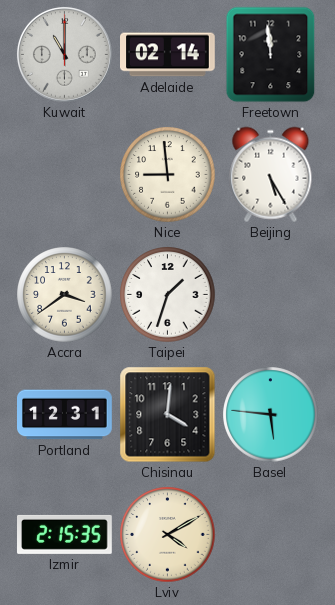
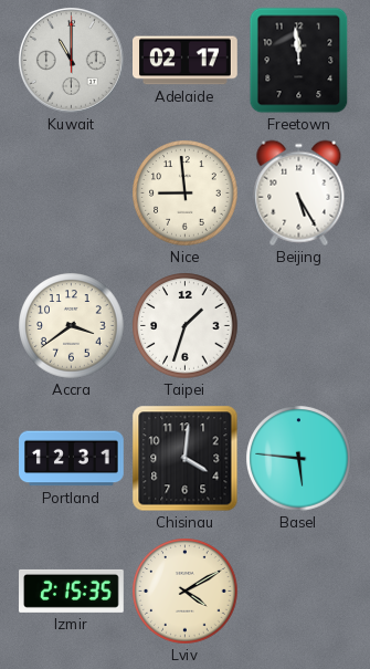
Adelaide: 02:14 -> 02:17 (186, 61)
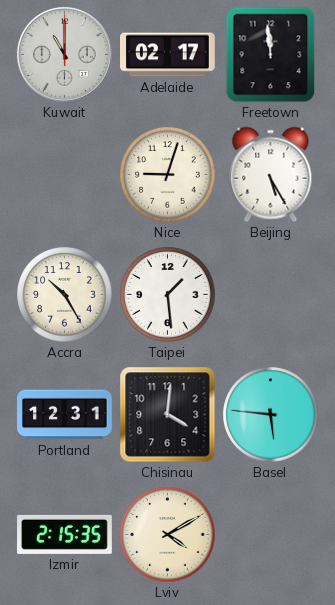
Nice: 8:59 -> 9:03 (168, 175)
Accra: 3:39 -> 10:25 (65, 295)
Taipei: 1:33 -> 1:29 (168, 295)
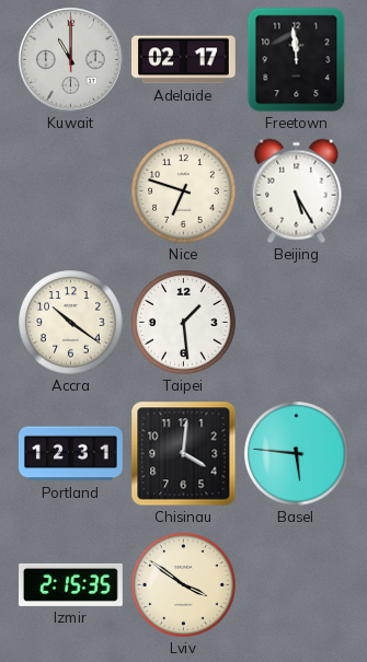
Nice: 9:03 -> 6:48 (184, 191)
Accra: 10:25 -> 10:21 (71, 323)
Lviv: 4:10 -> 3:51 (184, 585)
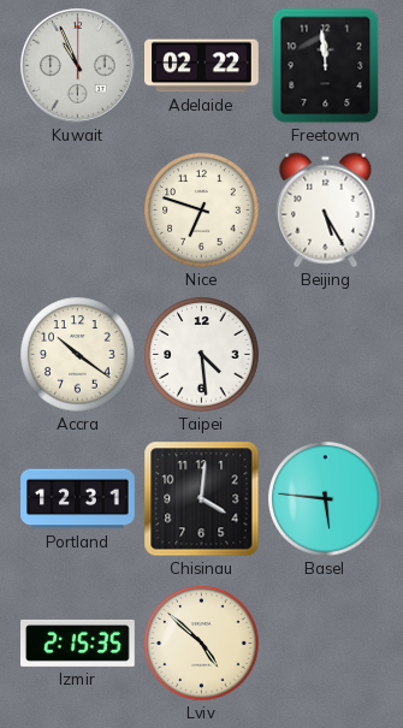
Kuwait: 11:00 -> 10:56 (77, 65)
Adelaide: 02:17 -> 02:22 (202, 66)
Taipei: 1:29 -> 4:29 (202, 355)
Lviv: 3:51 -> 4:52 (202, 644)
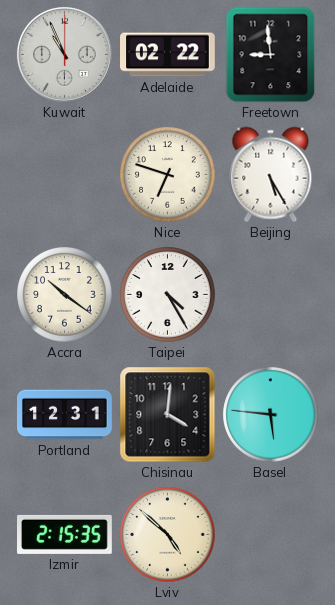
Freetown: 11:59 -> 8:59 (271, 55)
Taipei: 4:29 -> 4:25 (168, 295)
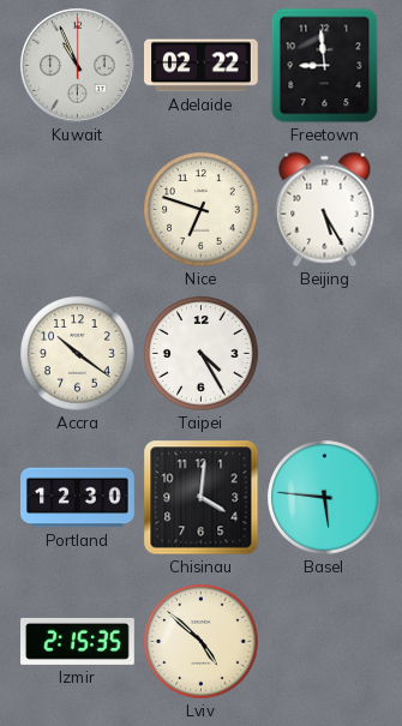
Portland: 12:31 -> 12:30 (78, 498)
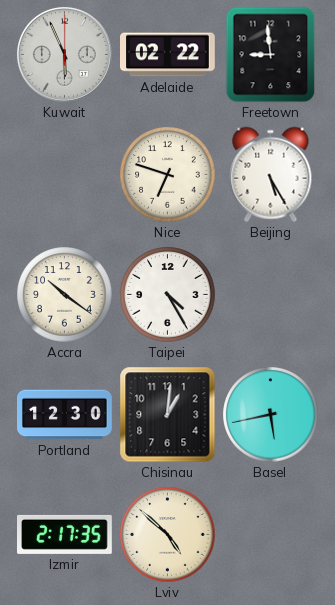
Kuwait: 10:56 -> 5:56 (64, 54)
Chisinau: 4:01 -> 1:01 (168, 415)
Basel: 5:46 -> 5:43 (271, 415)
Izmir: 2:15 -> 2:17 (65, 534)
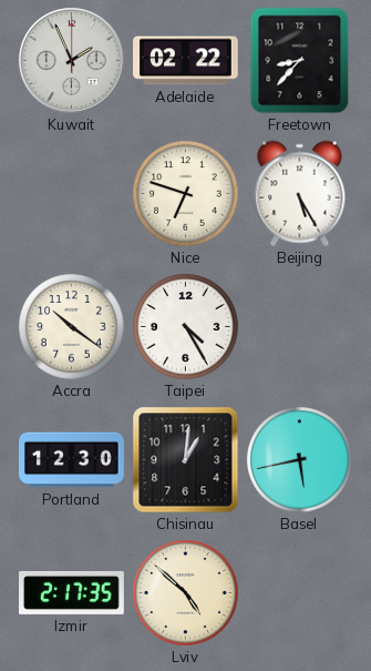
Kuwait: 5:56 -> 1:56 (71, 60)
Freetown: 8:59 -> 8:37 (300, 61)
